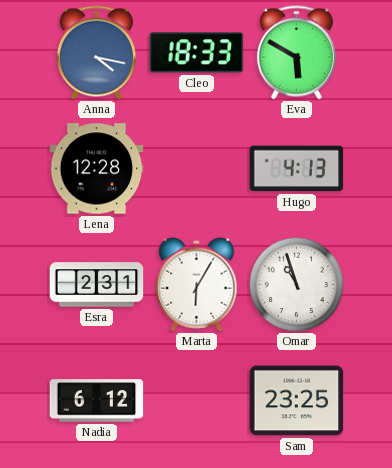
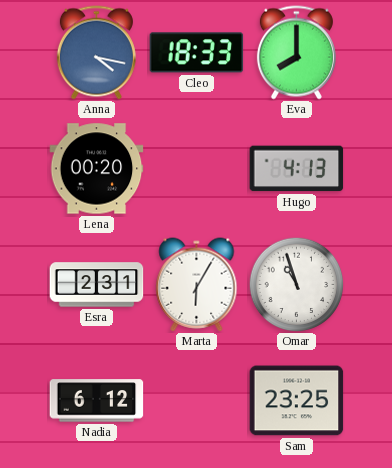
Eva: 5:50 -> 8:00 (296, 53)
Lena: 12:28 -> 00:20 (97, 169)
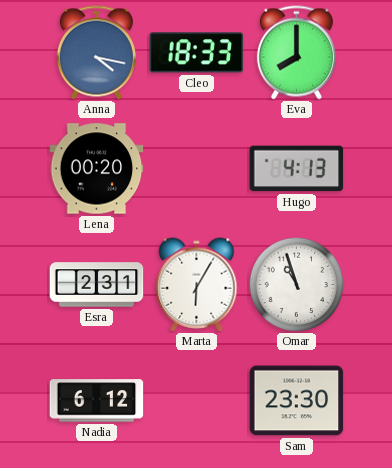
Sam: 23:25 -> 23:30 (297, 401)
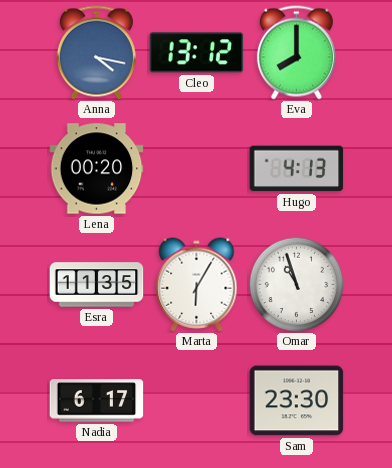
Cleo: 18:33 -> 13:12 (197, 53)
Esra: 2:31 -> 11:35 (97, 285)
Nadia: 6:12 -> 6:17 (97, 401)
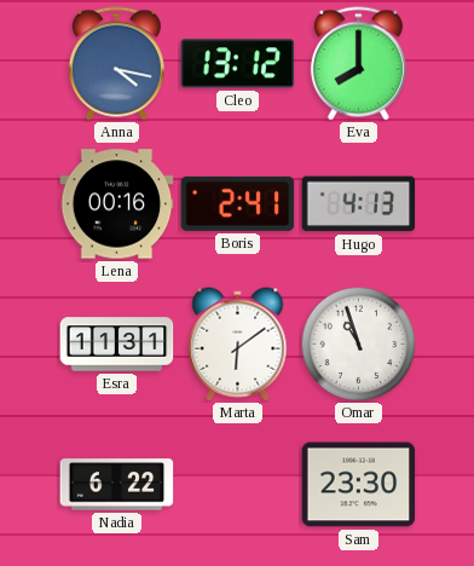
Lena: 00:20 -> 00:16 (117, 204)
Boris: none -> 2:41 (238, 203)
Esra: 11:35 -> 11:31 (117, 345)
Marta: 6:05 -> 6:09 (238, 345)
Nadia: 6:17 -> 6:22 (117, 485)
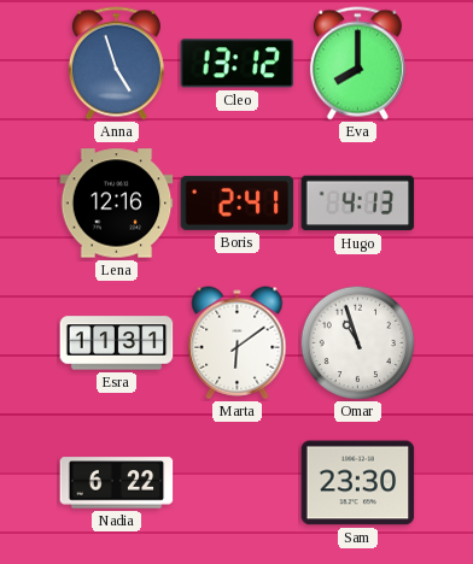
Anna: 4:17 -> 4:57 (116, 64)
Lena: 00:16 -> 12:16 (117, 204)
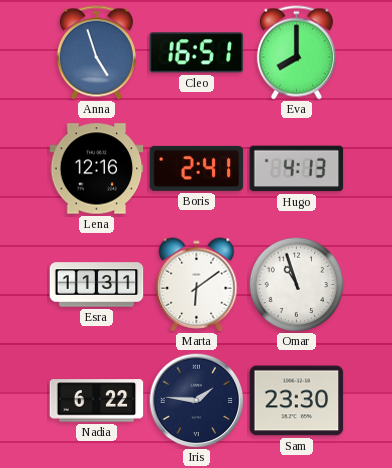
Cleo: 13:12 -> 16:51 (197, 53)
Iris: none -> 1:46 (196, 400)
